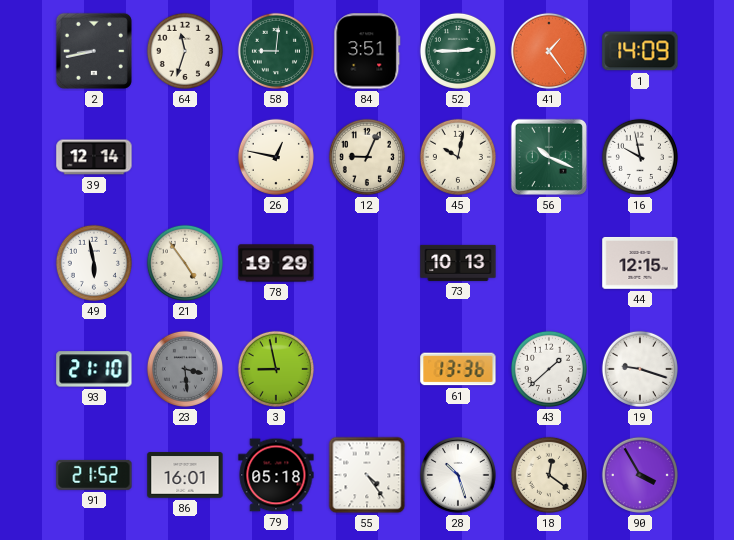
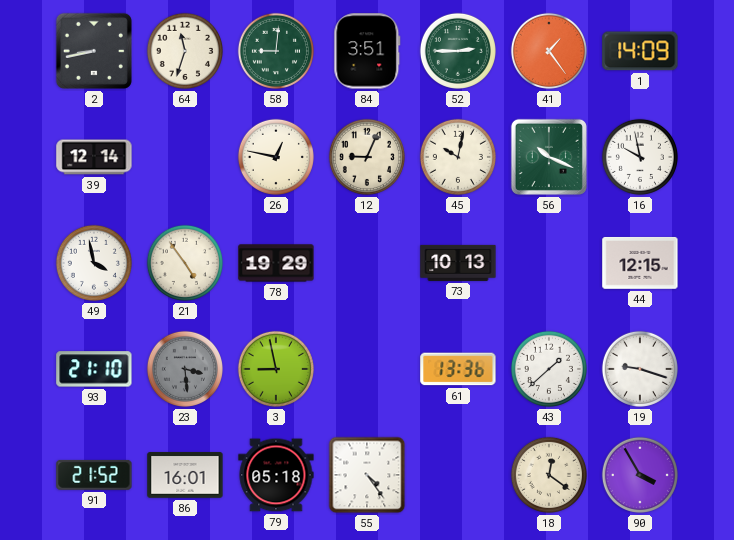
49: 5:58 -> 3:58 (94, 263)
28: 10:27 -> none (458, 475)
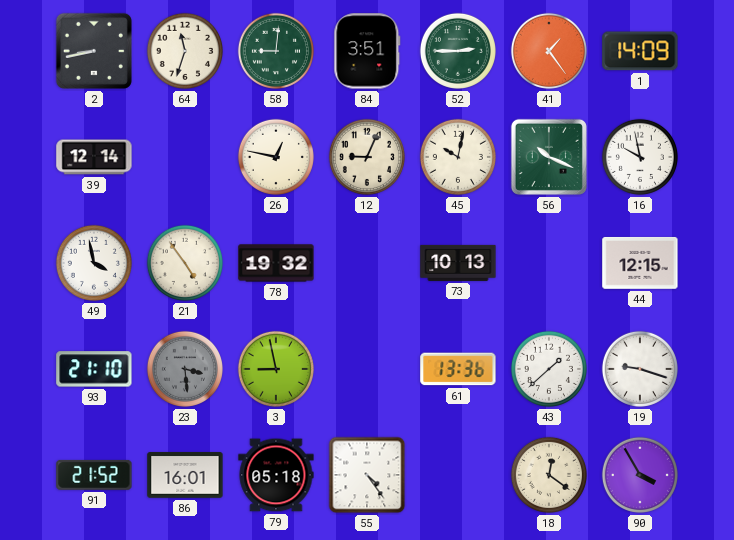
78: 19:29 -> 19:32 (276, 263)
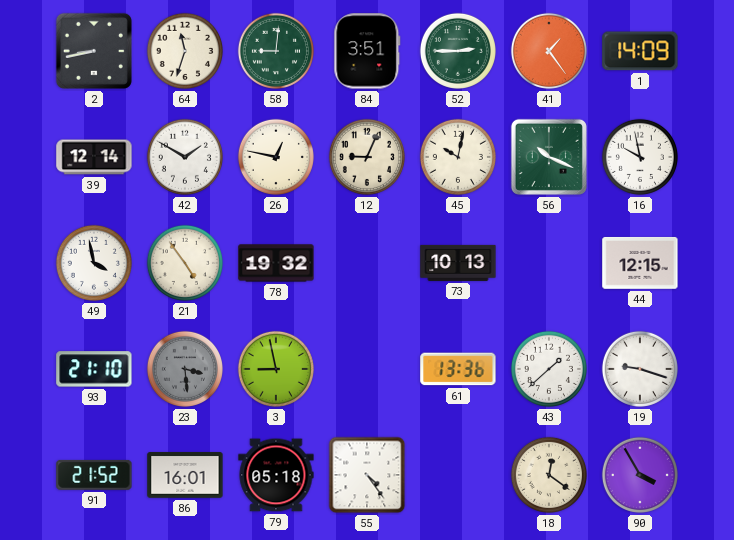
42: none -> 1:50 (185, 157)
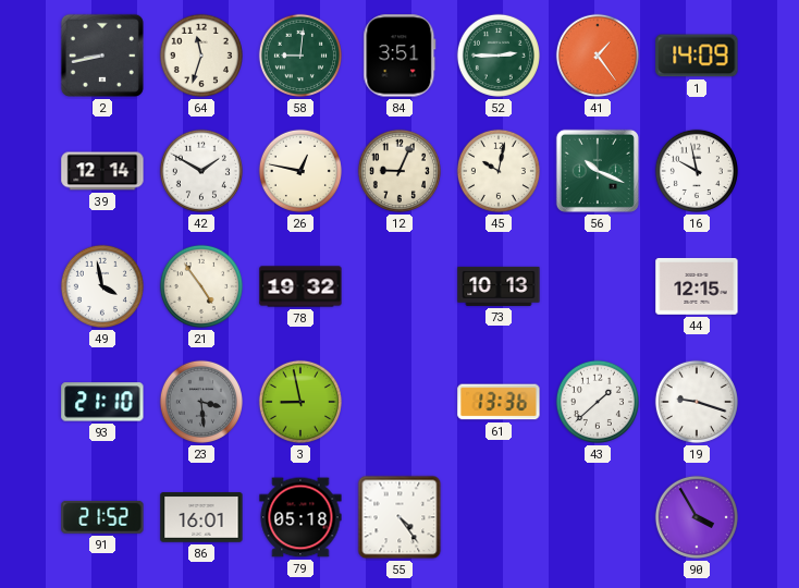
18: 12:21 -> none (549, 475)
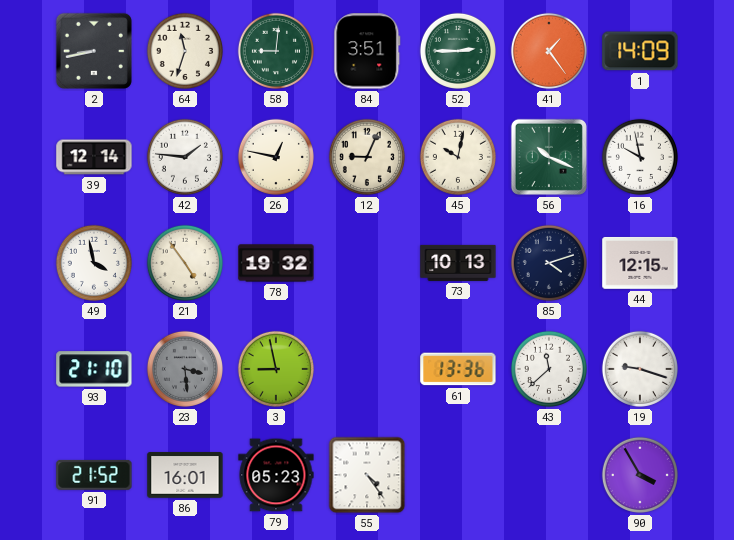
42: 1:50 -> 1:46 (185, 157)
85: none -> 4:12 (549, 263)
43: 1:38 -> 11:38 (549, 369)
79: 05:18 -> 05:23 (276, 475)
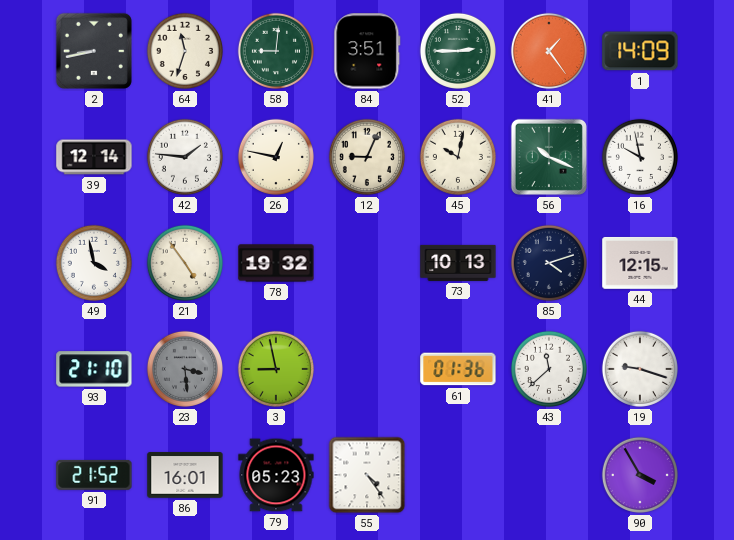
61: 13:36 -> 01:36 (458, 369)
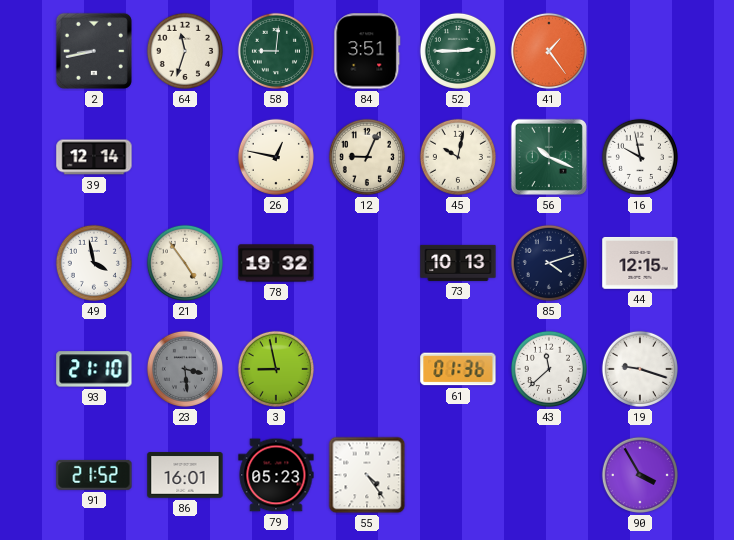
1: 14:09 -> none (640, 51)
42: 1:46 -> none (185, 157)
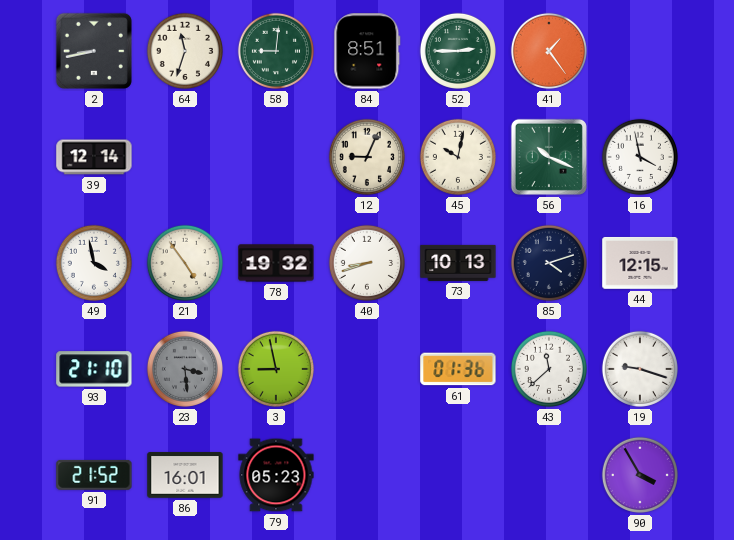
84: 3:51 -> 8:51 (367, 51)
26: 12:47 -> none (276, 157)
16: 9:58 -> 3:58 (640, 157)
40: none -> 8:42 (367, 263)
55: 4:24 -> none (367, 475)
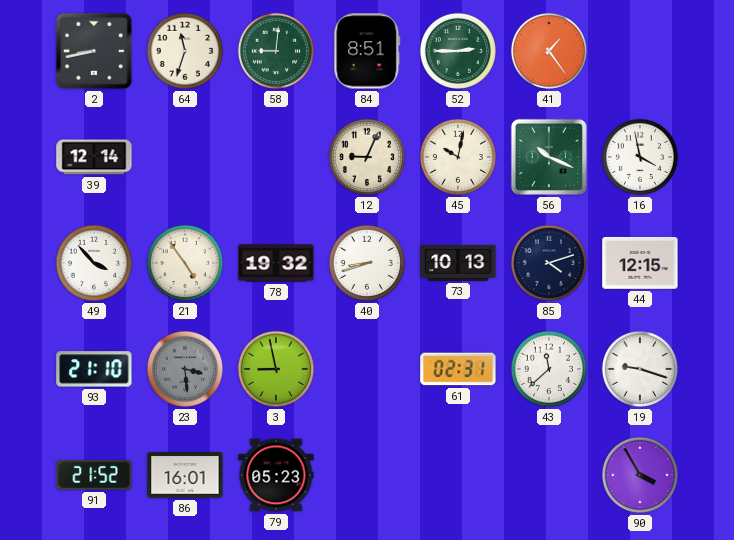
49: 3:58 -> 3:53 (94, 263)
61: 01:36 -> 02:31 (458, 369)
